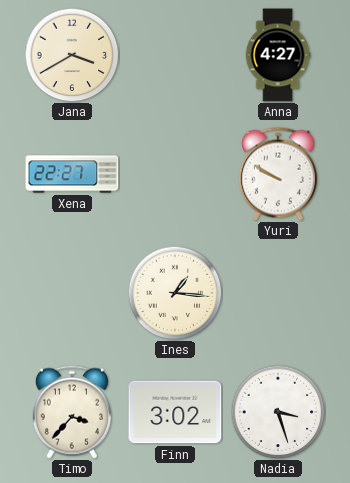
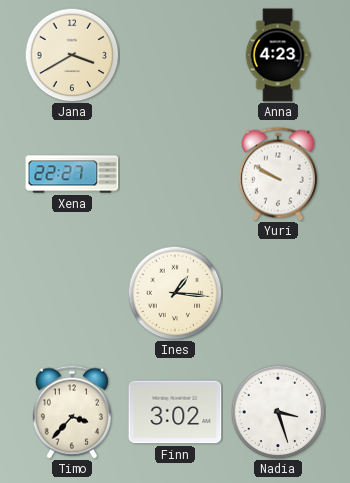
Anna: 4:27 -> 4:23 (278, 55)
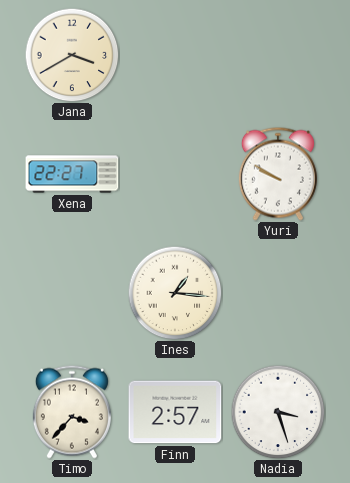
Anna: 4:23 -> none (278, 55)
Finn: 3:02 -> 2:57 (175, 412)
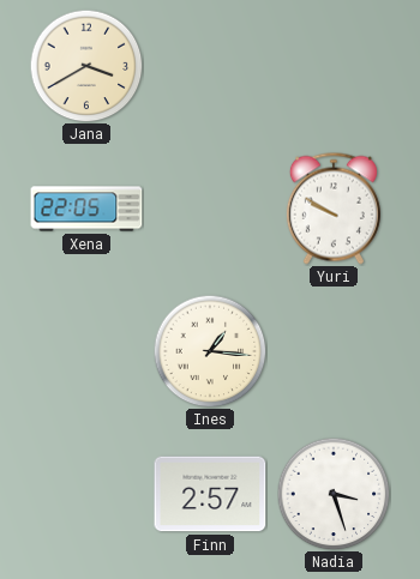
Xena: 22:27 -> 22:05 (86, 209)
Timo: 3:37 -> none (72, 412)
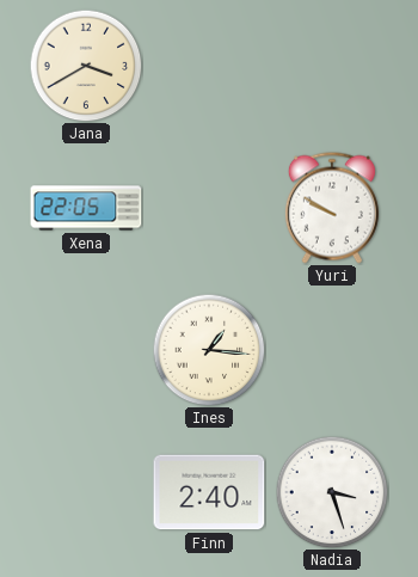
Finn: 2:57 -> 2:40 (209, 492)
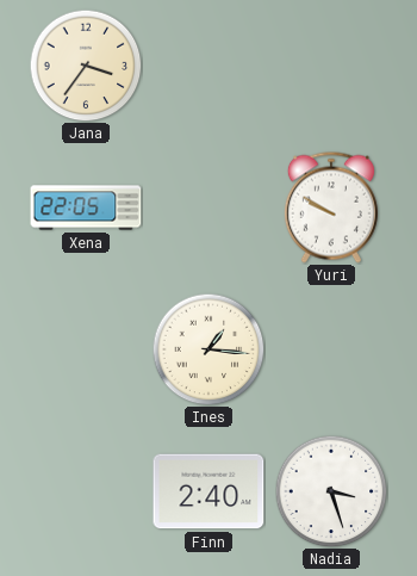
Jana: 3:40 -> 3:36 (86, 66)
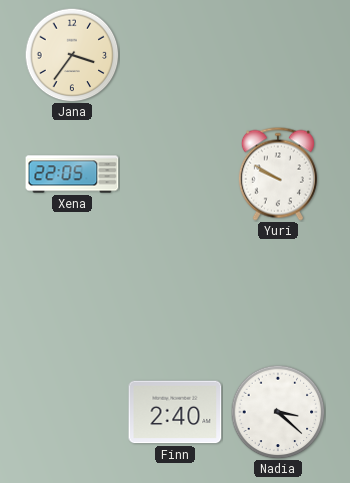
Ines: 1:16 -> none (208, 349)
Nadia: 3:27 -> 3:22 (278, 412)
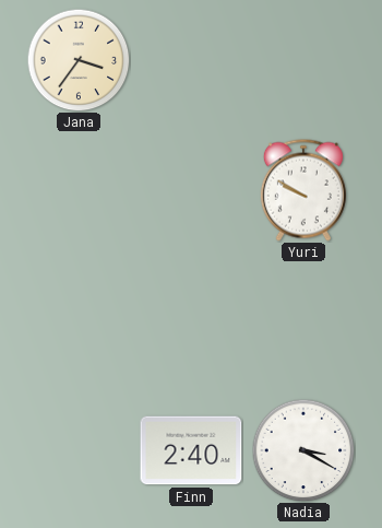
Xena: 22:05 -> none (72, 174)
Nadia: 3:22 -> 3:20 (303, 450)
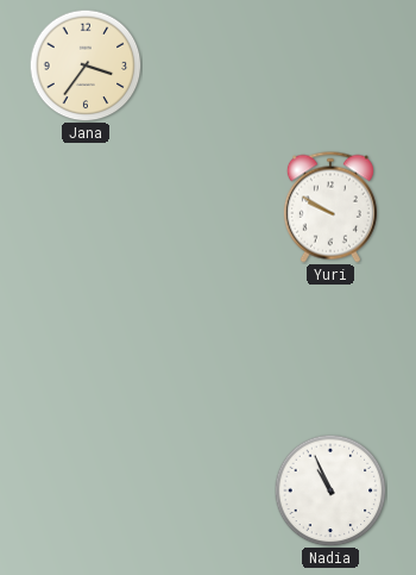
Finn: 2:40 -> none (191, 450)
Nadia: 3:20 -> 10:56 (330, 490)
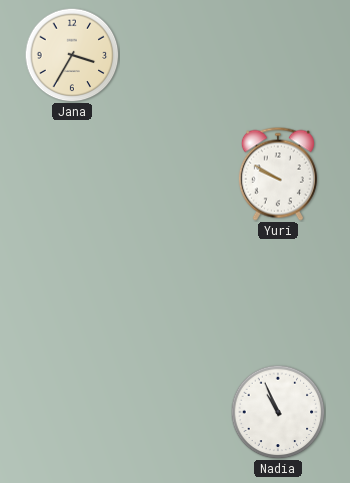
Jana: 3:36 -> 3:35 (72, 55)
